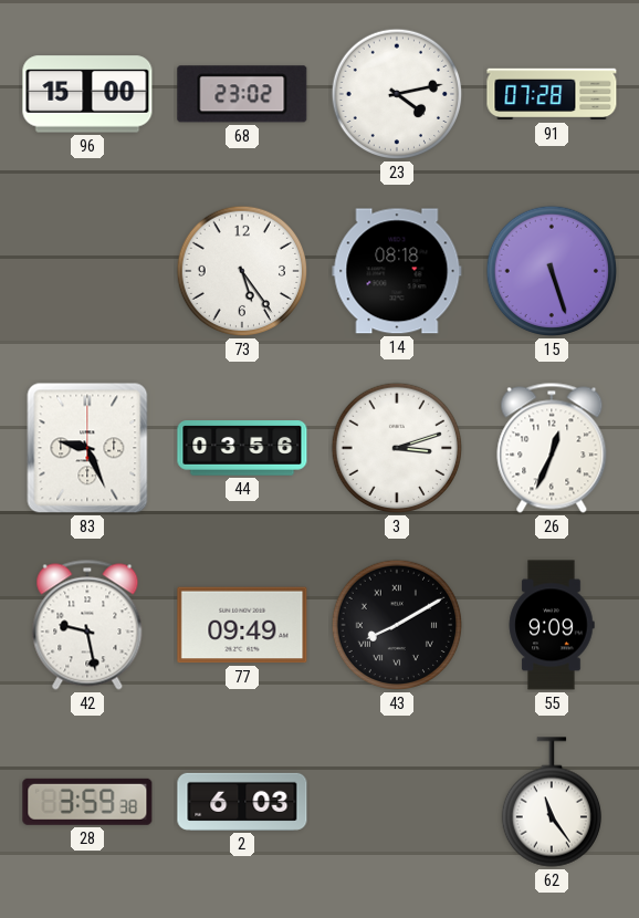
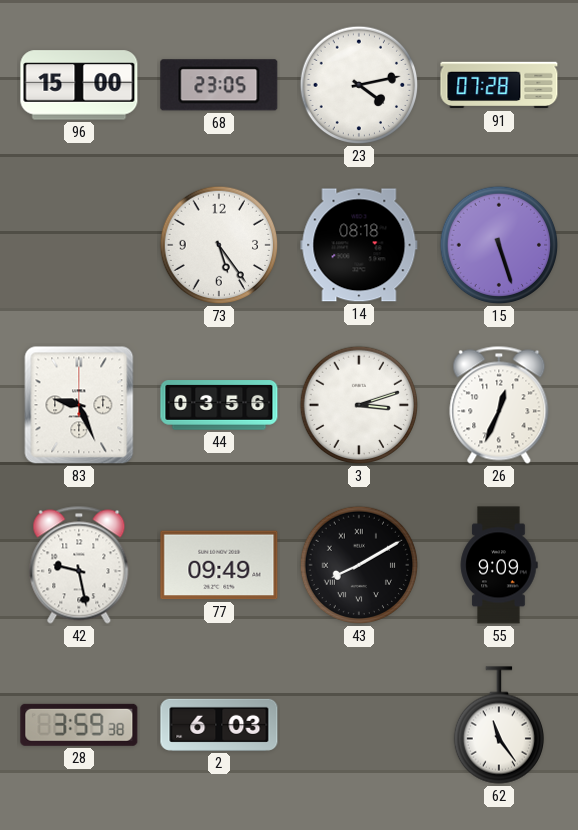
68: 23:02 -> 23:05 (219, 85)
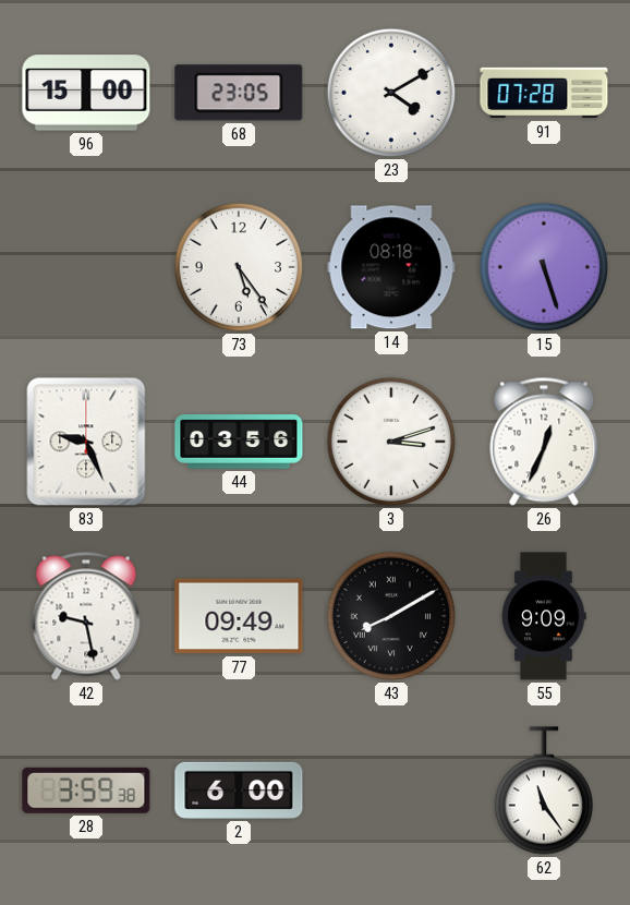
23: 4:13 -> 4:10 (391, 93)
2: 6:03 -> 6:00 (239, 791)
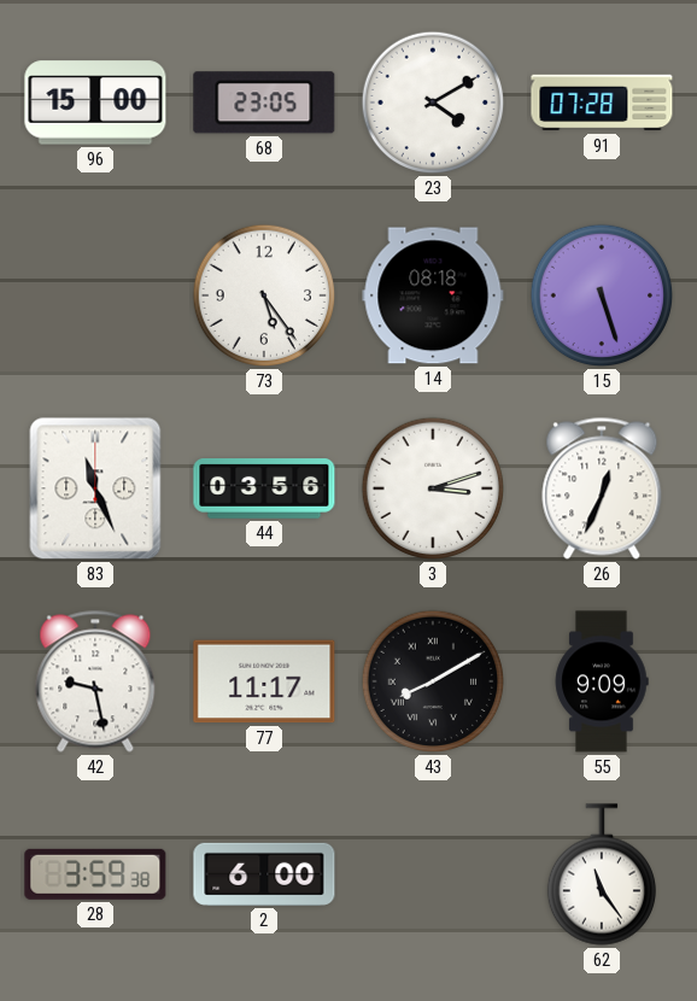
83: 9:26 -> 11:26 (95, 488)
77: 09:49 -> 11:17 (264, 681)
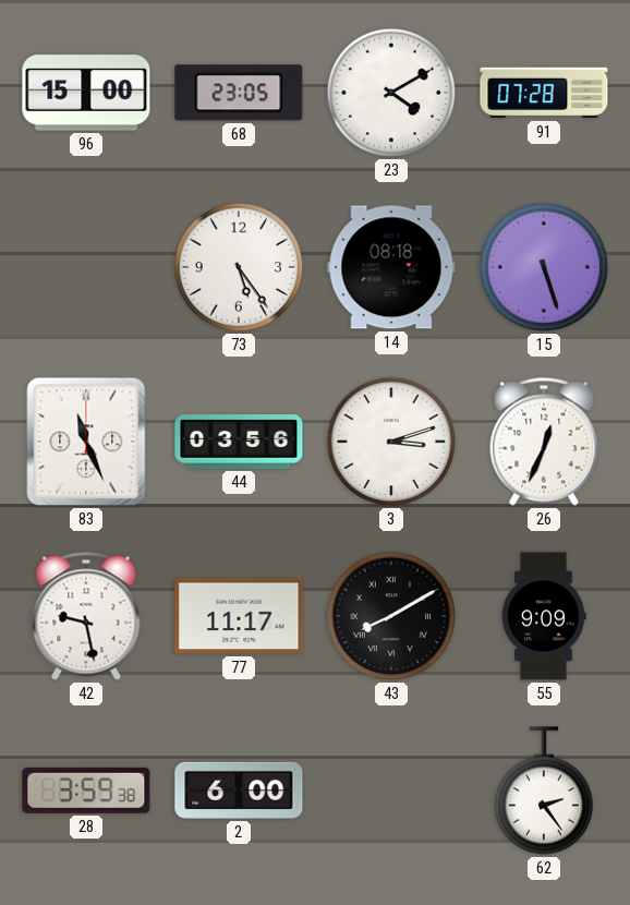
62: 11:24 -> 2:24 (543, 791)
